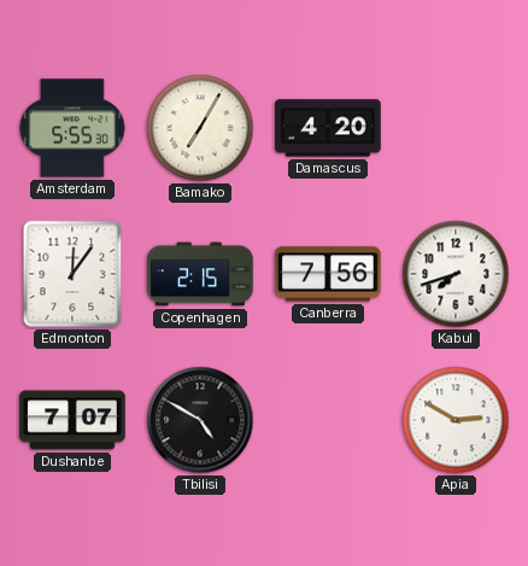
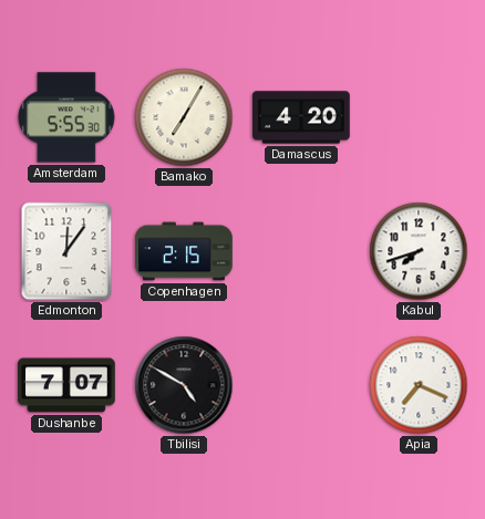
Canberra: 7:56 -> none (328, 274)
Apia: 2:50 -> 7:19 (419, 385)
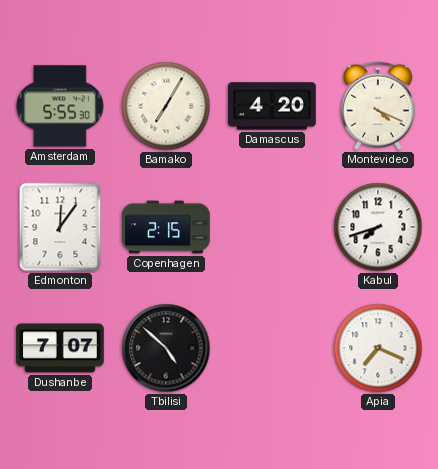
Montevideo: none -> 4:19 (378, 106)
Tbilisi: 4:50 -> 4:52 (166, 348)
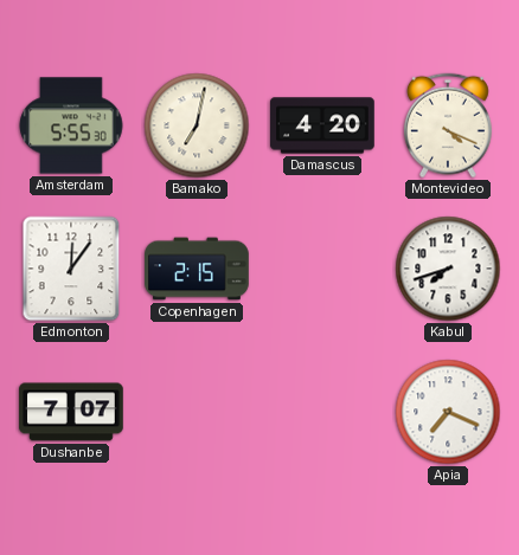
Bamako: 7:05 -> 7:02 (197, 125)
Tbilisi: 4:52 -> none (166, 348)
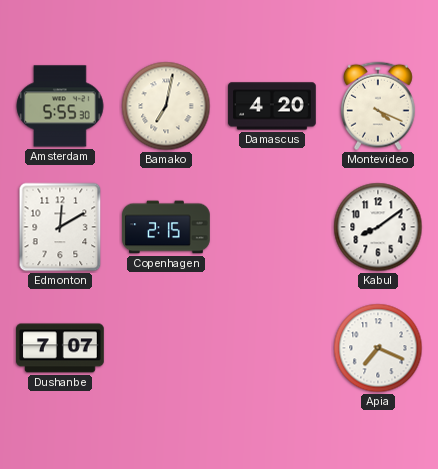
Edmonton: 12:06 -> 12:10 (60, 227)
Kabul: 7:42 -> 8:09 (378, 227)
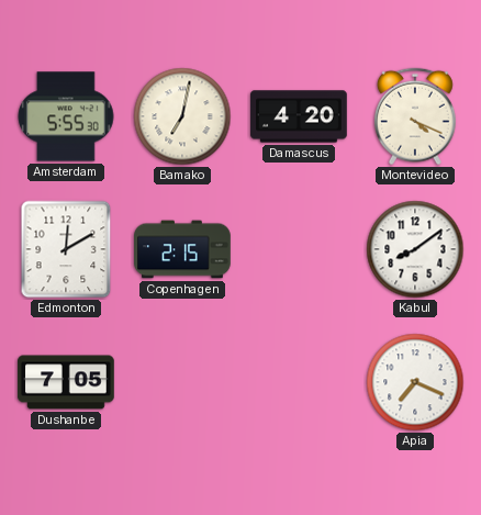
Dushanbe: 7:07 -> 7:05 (66, 382)
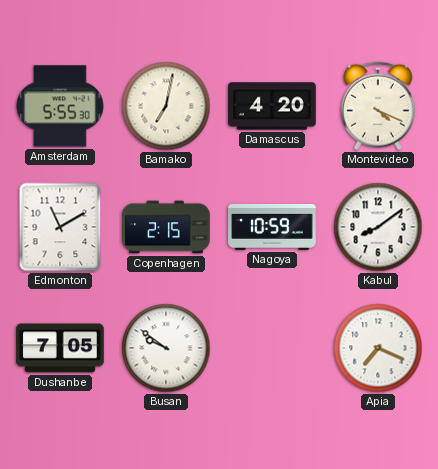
Edmonton: 12:10 -> 11:10 (60, 227)
Nagoya: none -> 10:59 (272, 227)
Busan: none -> 9:51 (166, 348)
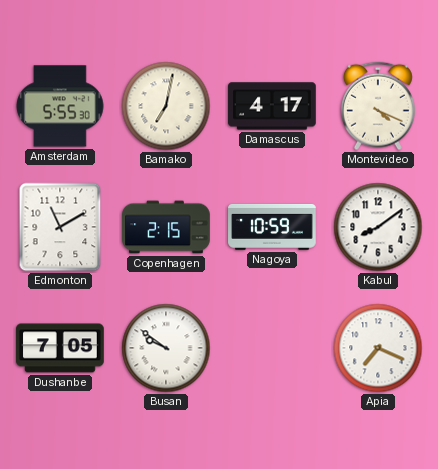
Damascus: 4:20 -> 4:17 (272, 106)
